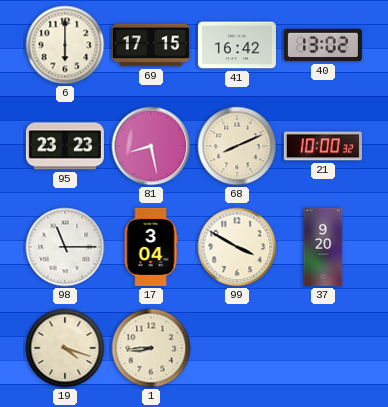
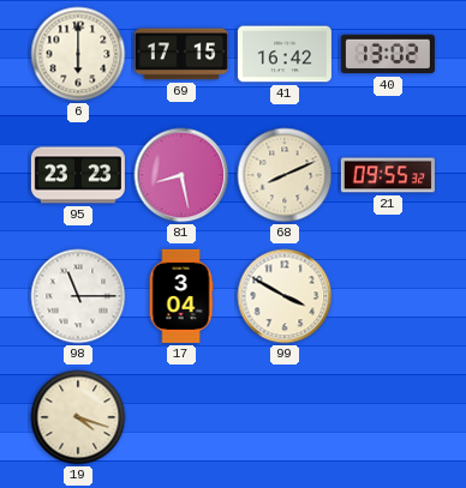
21: 10:00 -> 09:55 (388, 175)
37: 9:20 -> none (323, 247)
1: 8:44 -> none (151, 348)
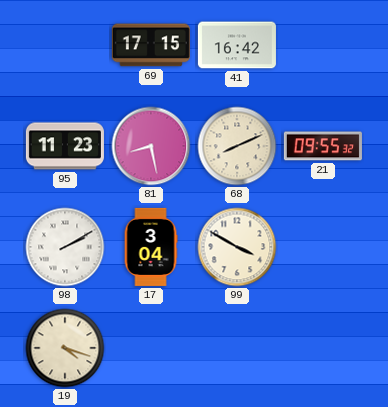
6: 6:00 -> none (78, 54)
40: 13:02 -> none (388, 54)
95: 23:23 -> 11:23 (65, 146)
98: 11:15 -> 2:10 (65, 247)
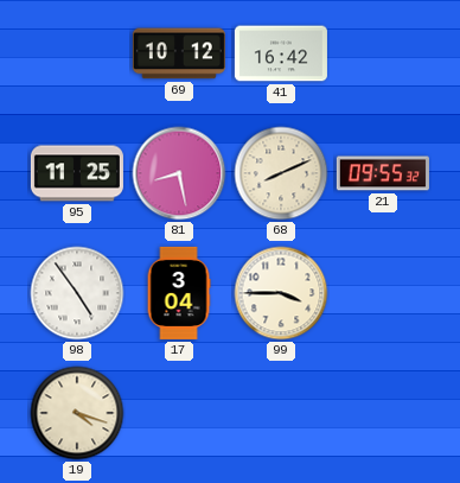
69: 17:15 -> 10:12 (179, 53)
95: 11:23 -> 11:25 (77, 173)
98: 2:10 -> 4:54 (77, 293)
99: 3:50 -> 3:45 (281, 293)
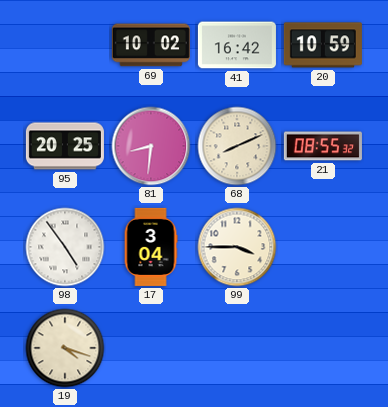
69: 10:12 -> 10:02 (151, 45)
20: none -> 10:59 (323, 45)
95: 11:25 -> 20:25 (65, 146)
81: 8:28 -> 8:31 (151, 146)
21: 09:55 -> 08:55 (323, 146)
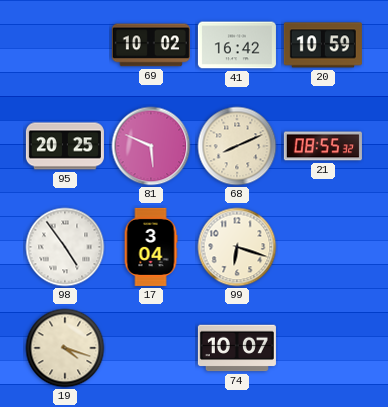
81: 8:31 -> 5:49 (151, 146)
99: 3:45 -> 6:18 (237, 247)
74: none -> 10:07 (237, 348)
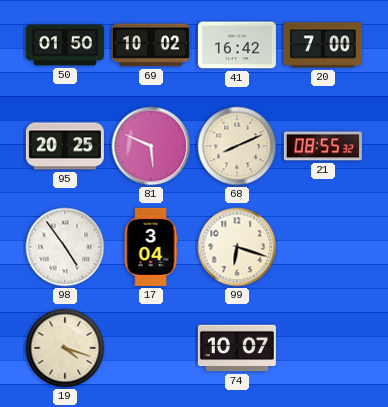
50: none -> 01:50 (65, 45)
20: 10:59 -> 7:00 (323, 45)
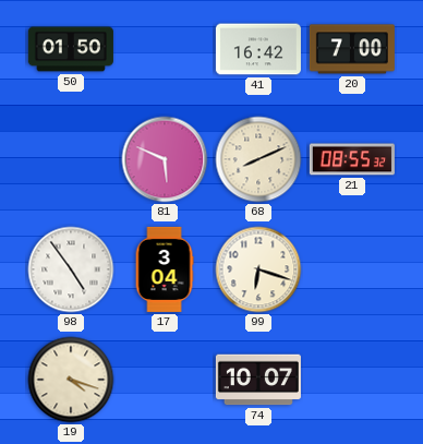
69: 10:02 -> none (151, 45)
95: 20:25 -> none (65, 146)
